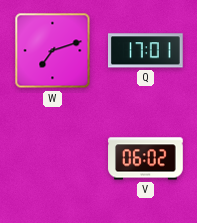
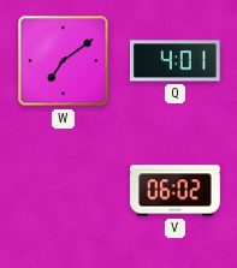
W: 7:12 -> 7:09 (64, 61)
Q: 17:01 -> 4:01 (176, 61)
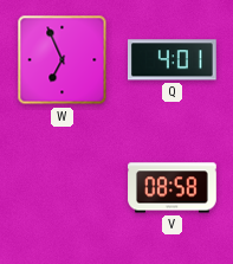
W: 7:09 -> 6:56 (63, 60)
V: 06:02 -> 08:58 (173, 188)
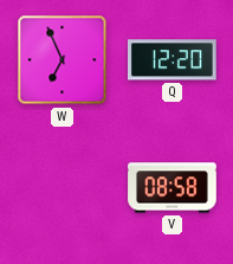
Q: 4:01 -> 12:20 (173, 60)
